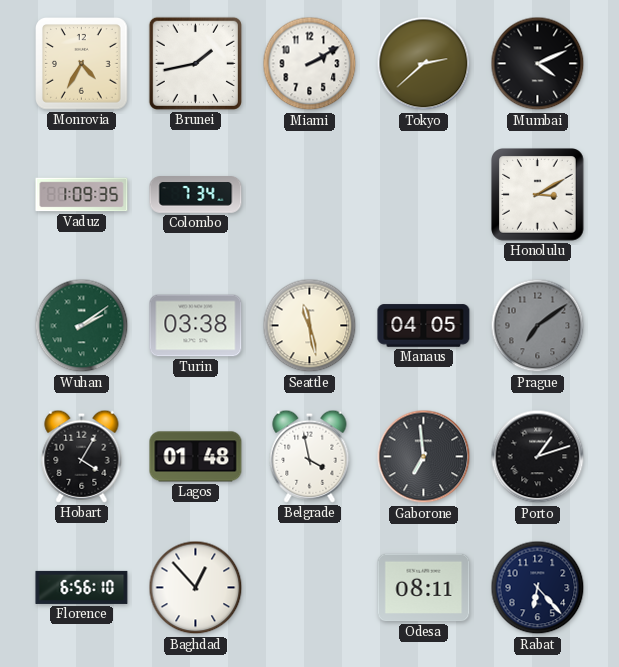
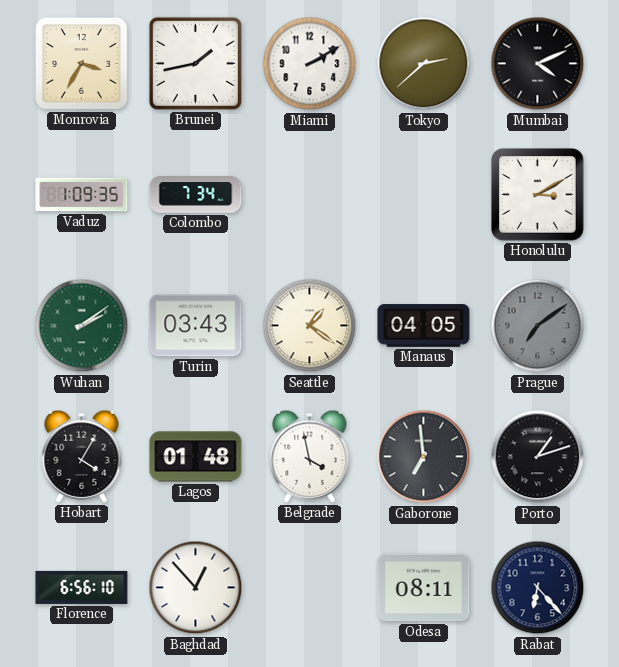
Monrovia: 4:35 -> 3:35 (82, 64)
Turin: 03:38 -> 03:43 (196, 326)
Seattle: 11:28 -> 1:21 (310, 326)
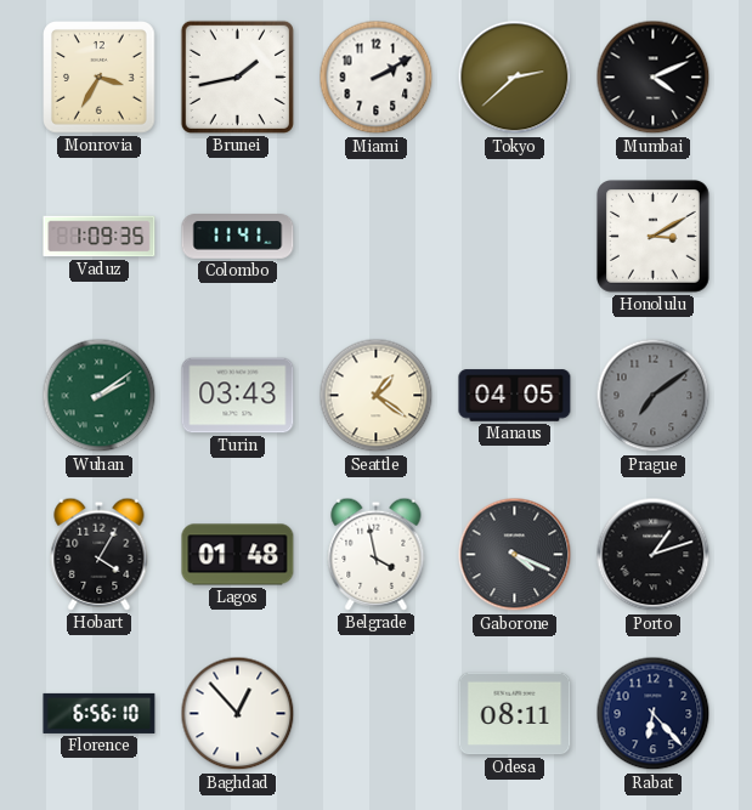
Colombo: 7:34 -> 11:41 (238, 237)
Gaborone: 6:59 -> 4:19 (515, 555)
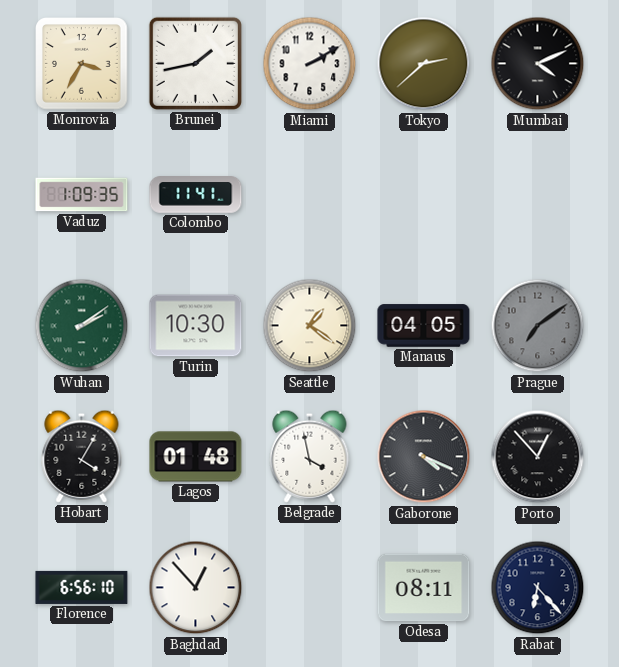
Honolulu: 3:10 -> none (654, 237)
Turin: 03:43 -> 10:30 (196, 326)
Porto: 1:12 -> 12:53 (538, 457)
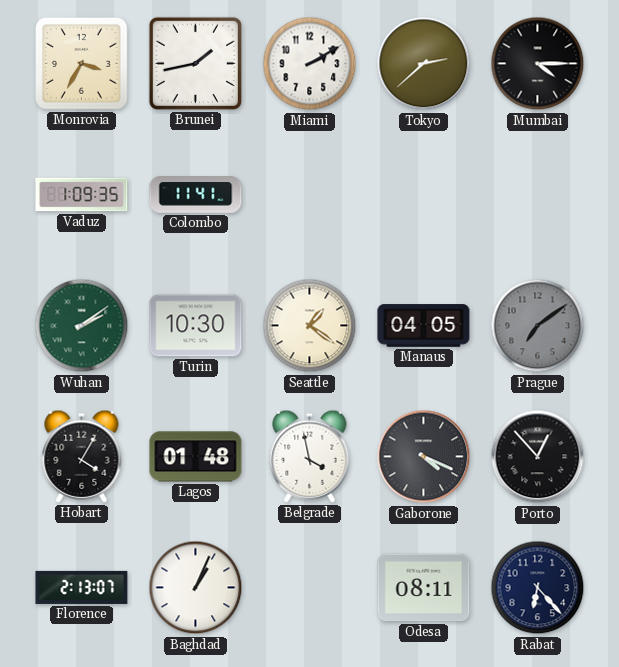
Mumbai: 4:11 -> 4:15 (538, 64)
Florence: 6:56 -> 2:13 (82, 587)
Baghdad: 12:53 -> 1:04 (196, 588)
